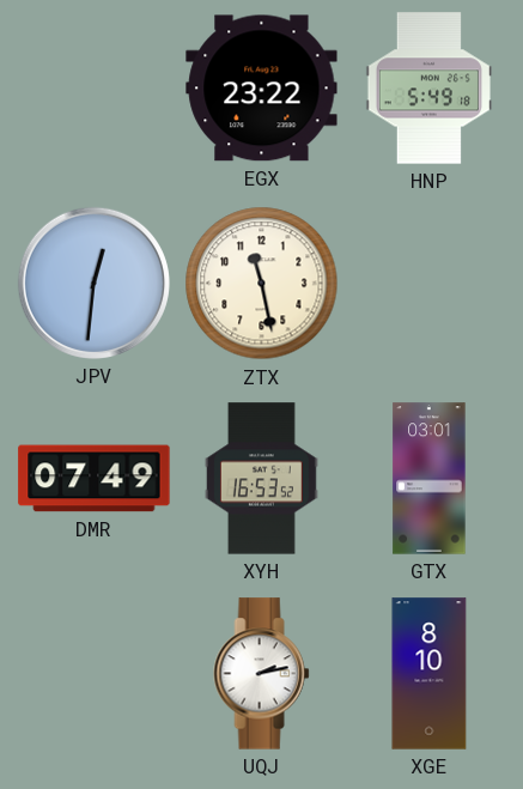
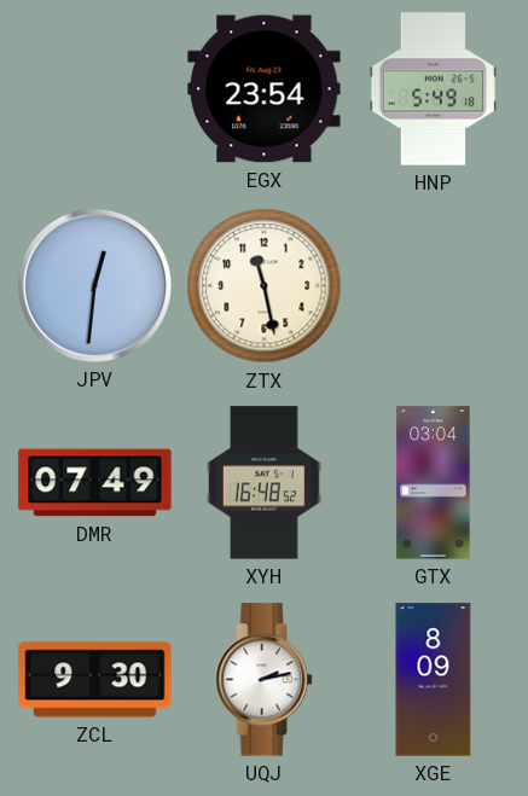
EGX: 23:22 -> 23:54 (265, 89)
XYH: 16:53 -> 16:48 (263, 483)
GTX: 03:01 -> 03:04 (434, 483)
ZCL: none -> 9:30 (95, 680)
XGE: 8:10 -> 8:09 (434, 680)
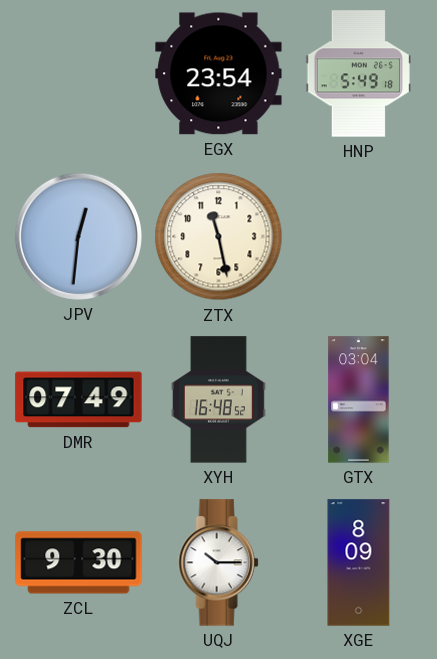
UQJ: 2:13 -> 10:15 (219, 563)
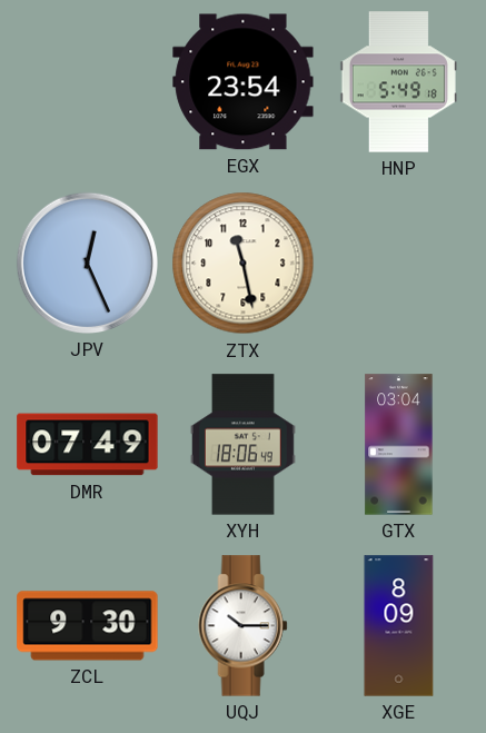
JPV: 12:31 -> 12:26 (87, 263)
XYH: 16:48 -> 18:06 (242, 445)
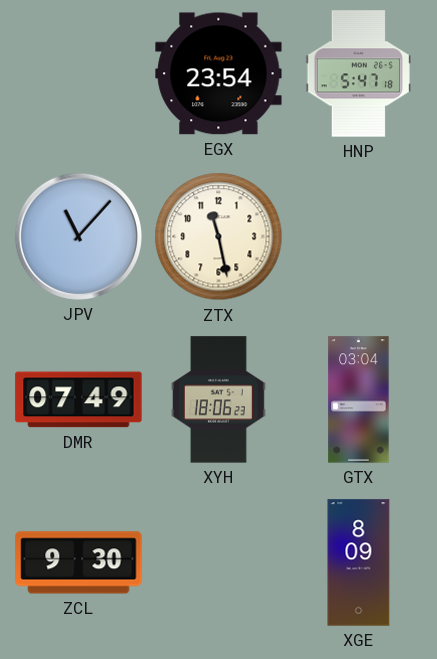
HNP: 5:49 -> 5:47 (358, 74)
JPV: 12:26 -> 11:07 (78, 236)
XYH: 18:06:49 -> 18:06:23 (218, 400)
UQJ: 10:15 -> none (244, 626)
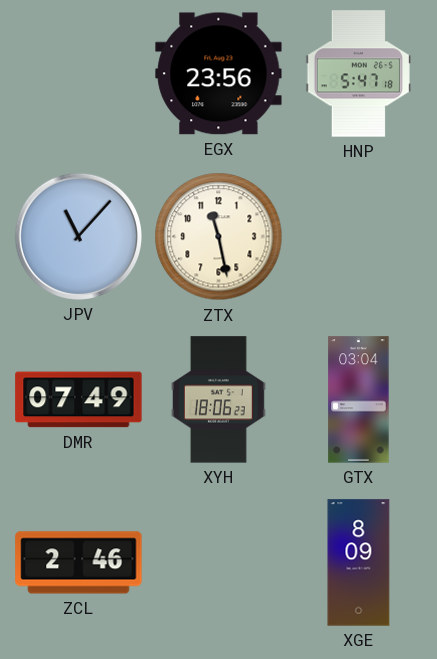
EGX: 23:54 -> 23:56 (219, 74)
ZCL: 9:30 -> 2:46 (79, 563)
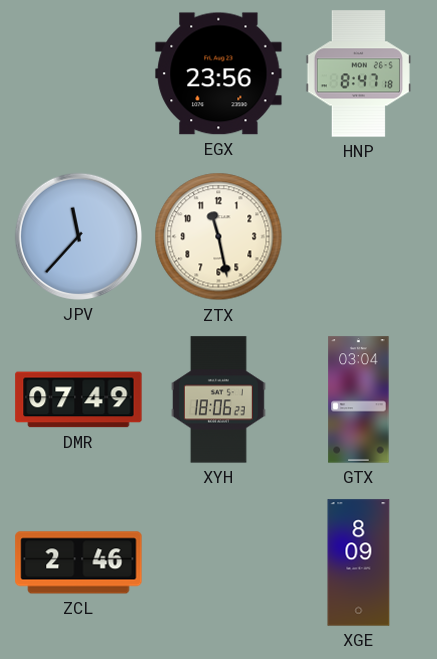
HNP: 5:47 -> 8:47 (358, 74)
JPV: 11:07 -> 11:37 (78, 236)
